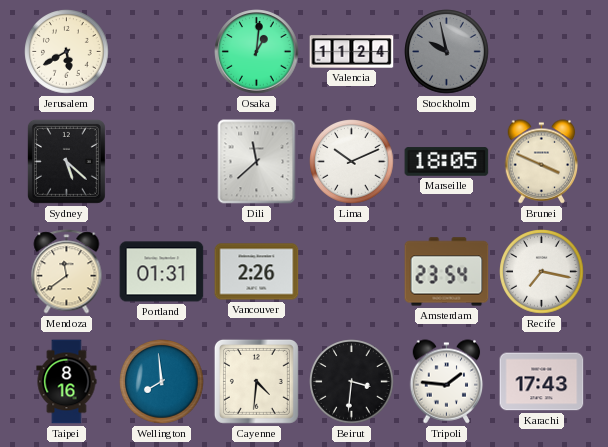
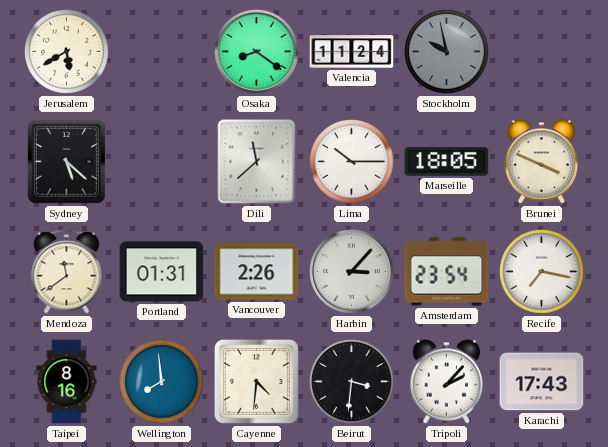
Osaka: 1:01 -> 8:21 (257, 52)
Lima: 10:11 -> 10:15 (352, 162)
Harbin: none -> 3:07 (352, 272)
Tripoli: 1:46 -> 2:07 (447, 382)
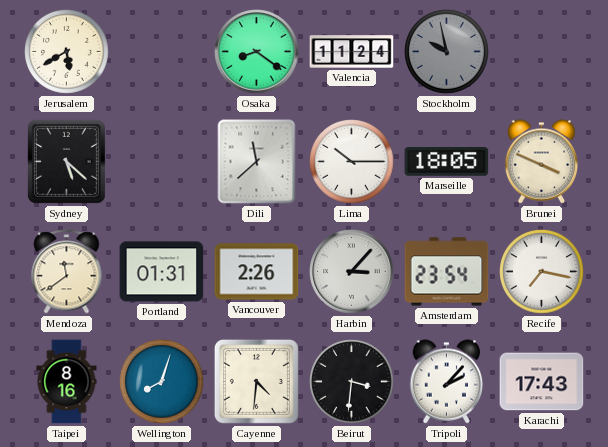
Wellington: 7:59 -> 8:03 (162, 382)
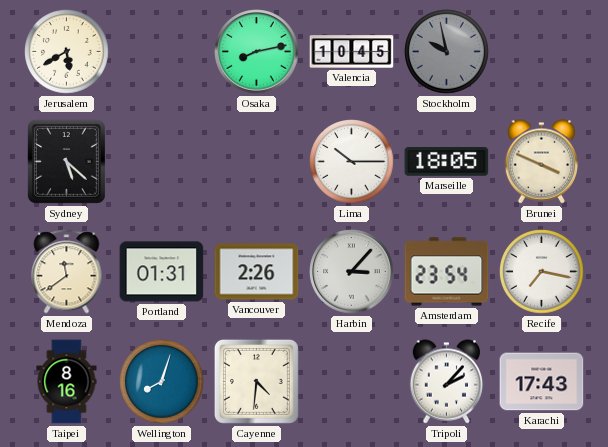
Osaka: 8:21 -> 8:13 (257, 52)
Valencia: 11:24 -> 10:45 (352, 52)
Dili: 11:38 -> none (257, 162)
Beirut: 3:31 -> none (352, 382)
